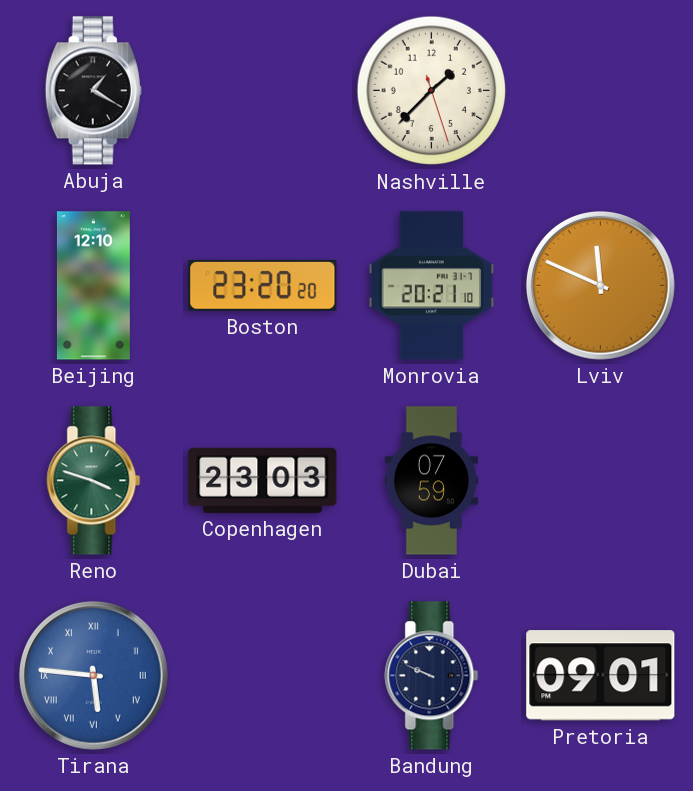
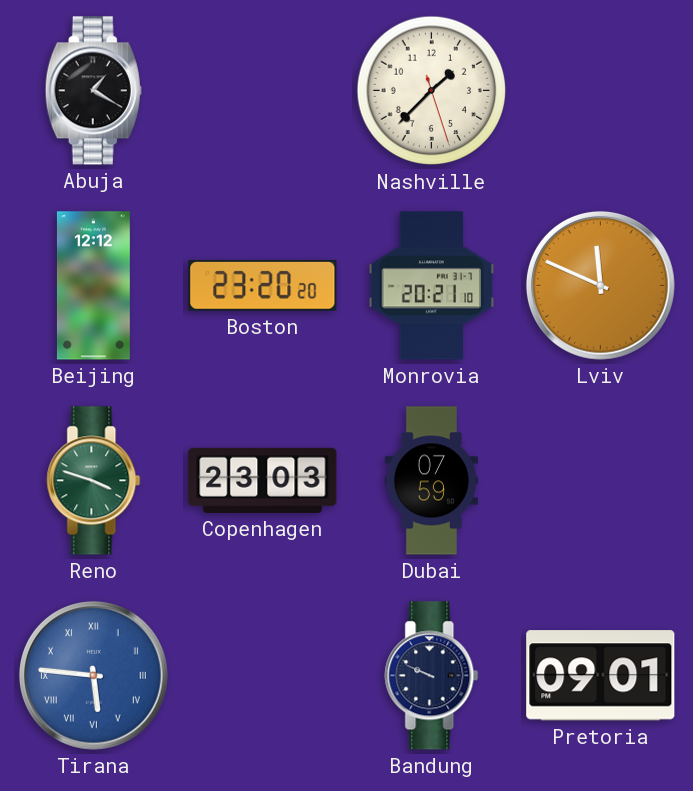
Beijing: 12:10 -> 12:12 (93, 286)
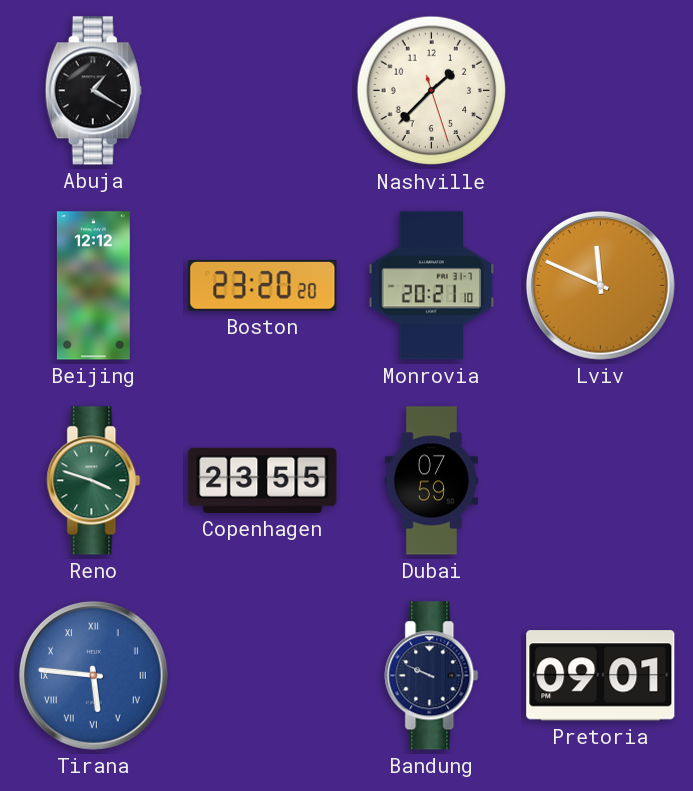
Copenhagen: 23:03 -> 23:55 (263, 480)
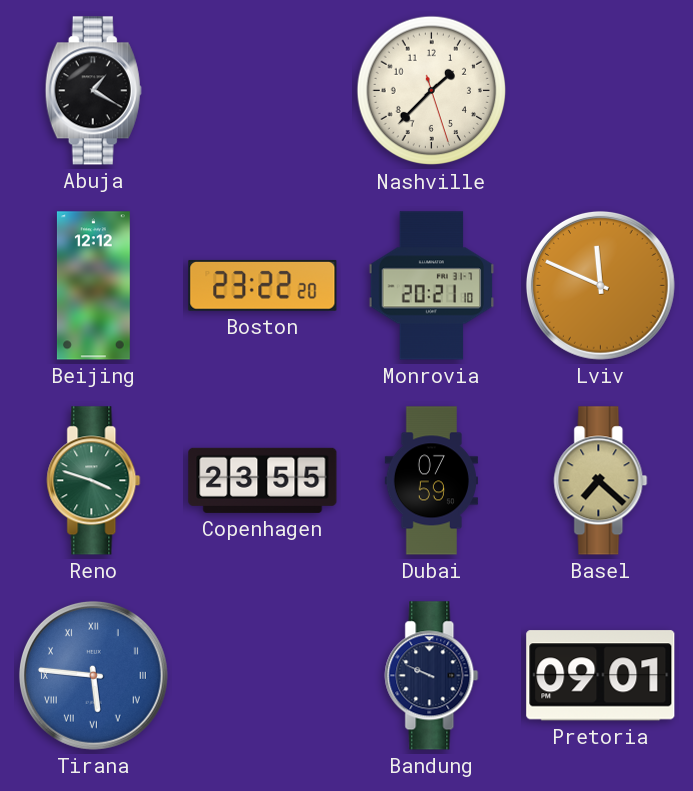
Boston: 23:20 -> 23:22 (263, 285)
Basel: none -> 7:22 (601, 481)
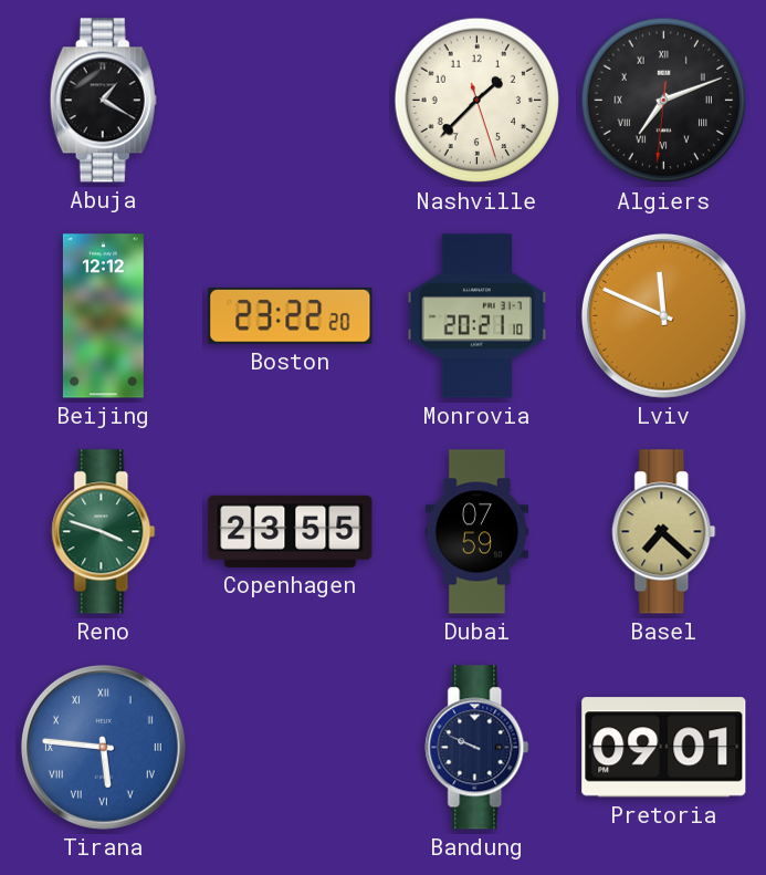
Algiers: none -> 7:11 (664, 101)
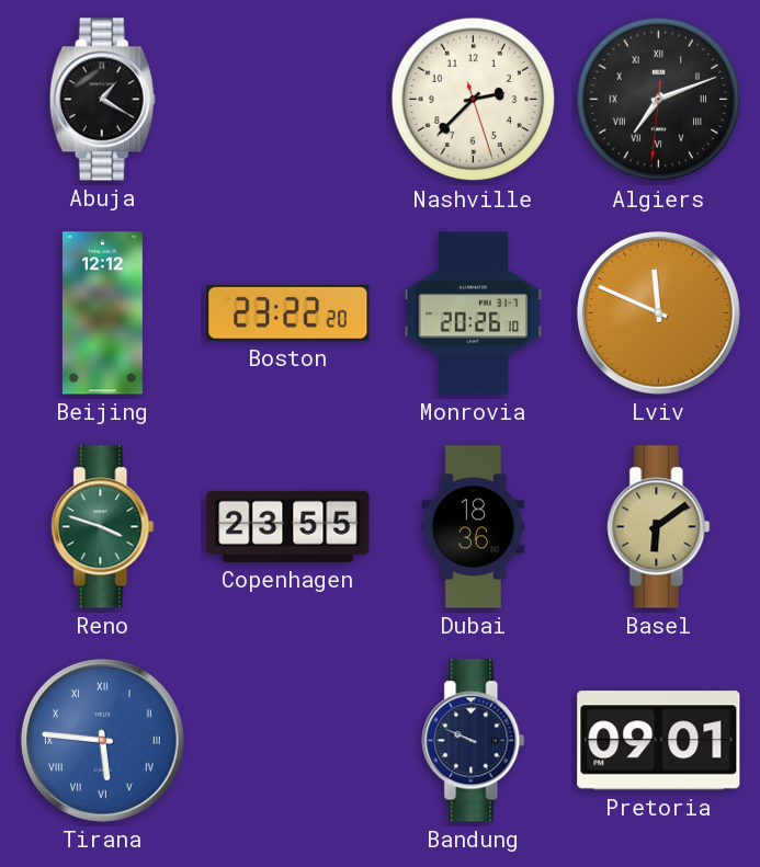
Nashville: 1:37 -> 2:37 (474, 100)
Monrovia: 20:21 -> 20:26 (474, 313)
Dubai: 07:59 -> 18:36 (473, 527)
Basel: 7:22 -> 6:09 (659, 527)
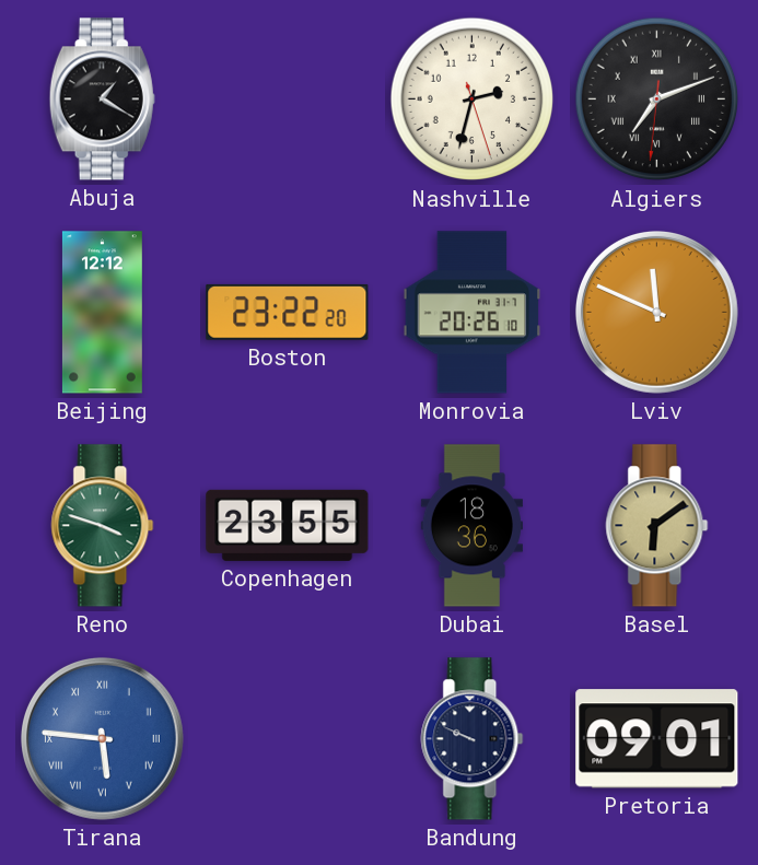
Nashville: 2:37 -> 2:32 (473, 100)
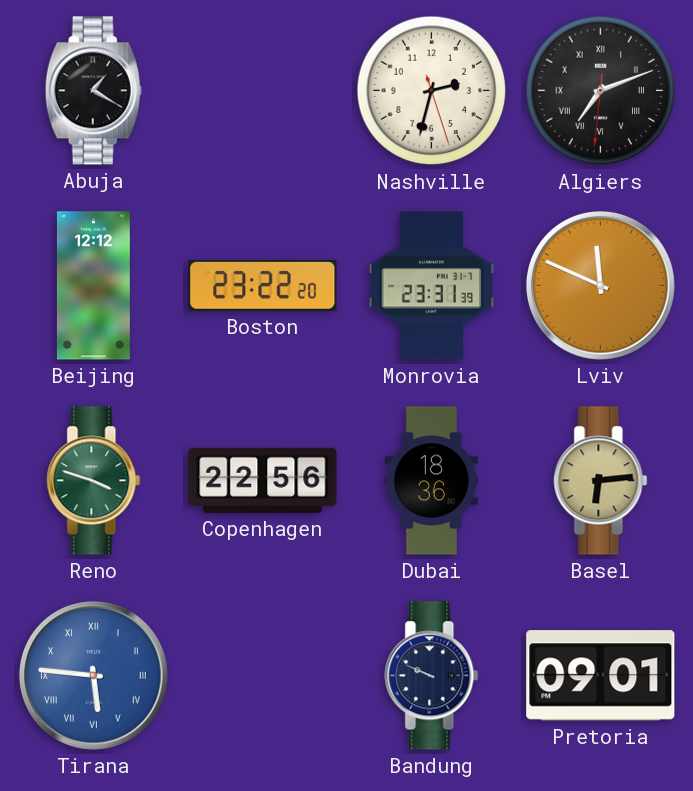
Monrovia: 20:26 -> 23:31 (432, 286)
Copenhagen: 23:55 -> 22:56 (263, 480)
Basel: 6:09 -> 6:14 (601, 481)
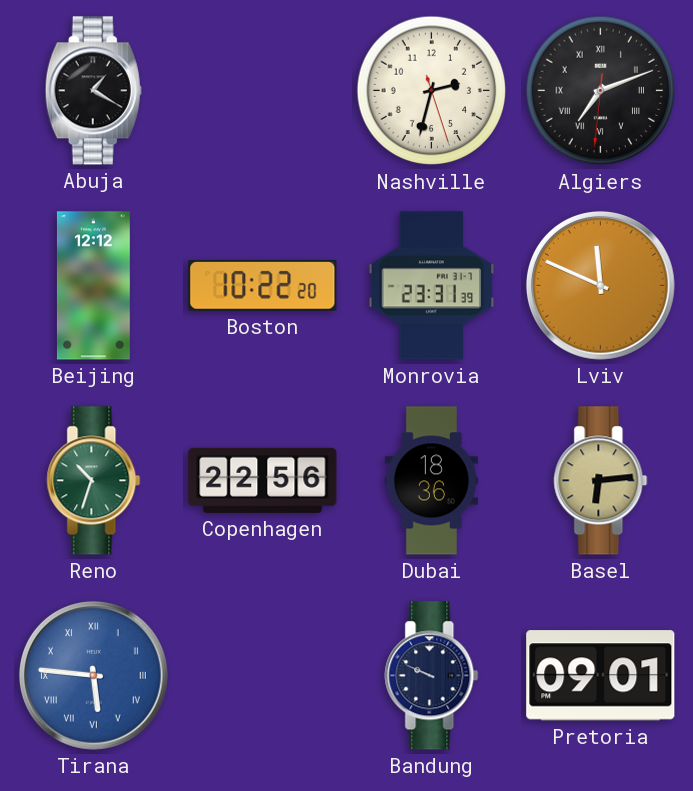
Boston: 23:22 -> 10:22 (263, 285)
Reno: 3:48 -> 10:33 (94, 481)
